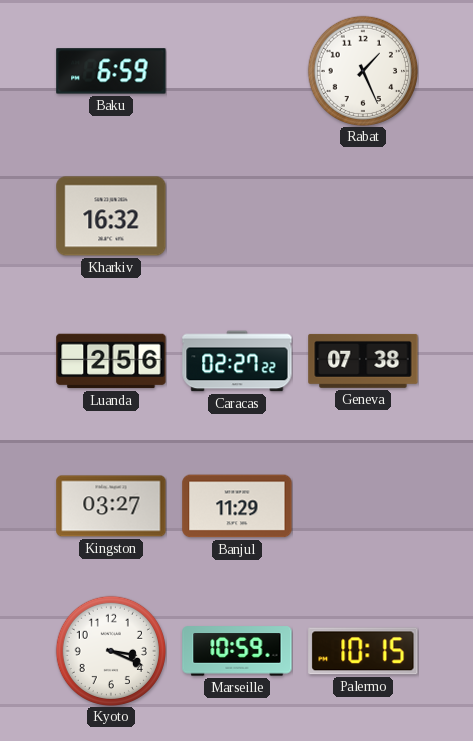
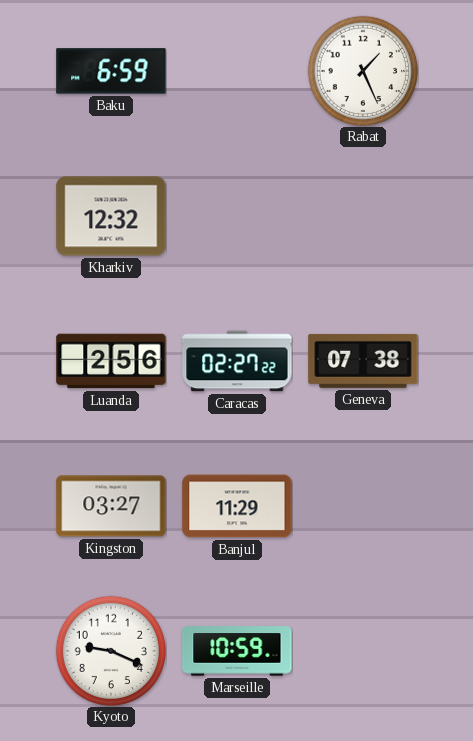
Kharkiv: 16:32 -> 12:32 (111, 216)
Kyoto: 3:19 -> 9:19 (110, 650)
Palermo: 10:15 -> none (363, 651)
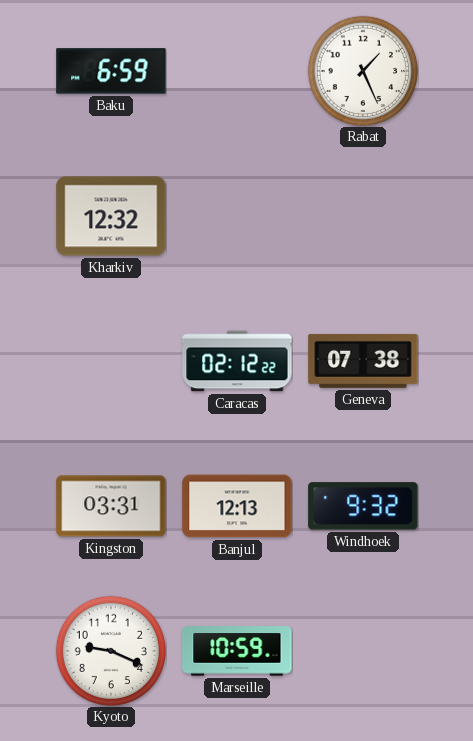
Luanda: 2:56 -> none (111, 361)
Caracas: 02:27 -> 02:12 (237, 361)
Kingston: 03:27 -> 03:31 (111, 506)
Banjul: 11:29 -> 12:13 (237, 506)
Windhoek: none -> 9:32 (363, 506)
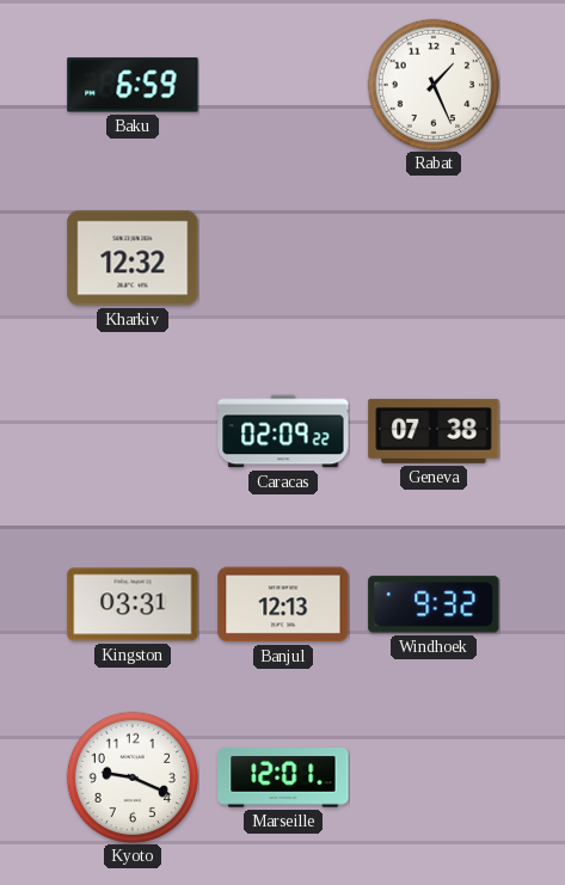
Caracas: 02:12 -> 02:09 (283, 431)
Marseille: 10:59 -> 12:01 (283, 778)
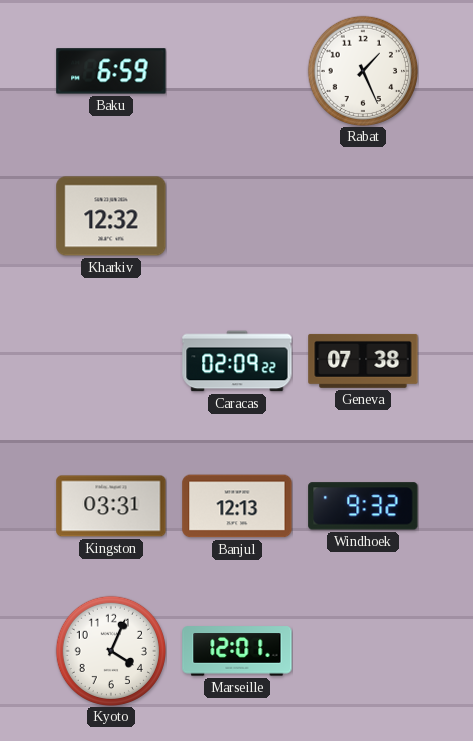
Kyoto: 9:19 -> 4:04 (110, 650)
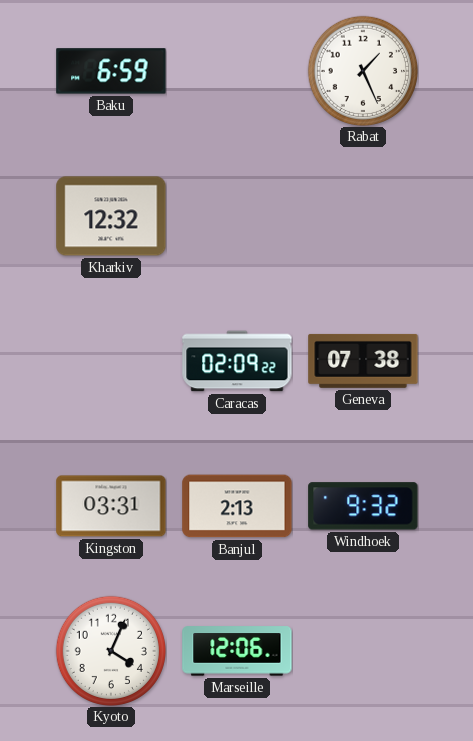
Banjul: 12:13 -> 2:13 (237, 506)
Marseille: 12:01 -> 12:06 (237, 651)
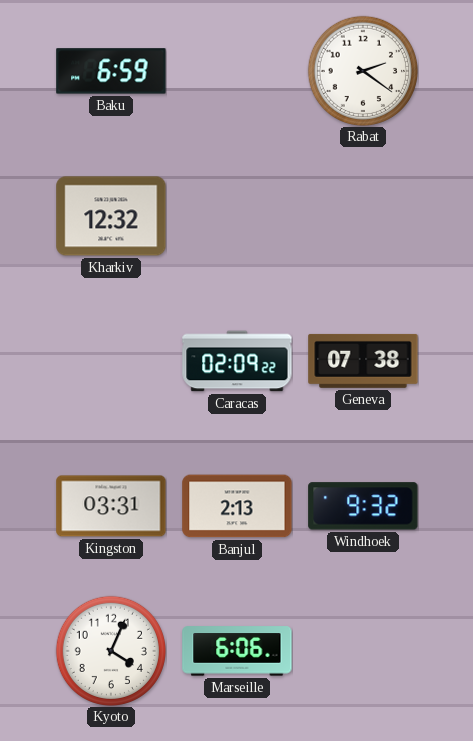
Rabat: 1:26 -> 2:21 (362, 70)
Marseille: 12:06 -> 6:06 (237, 651)
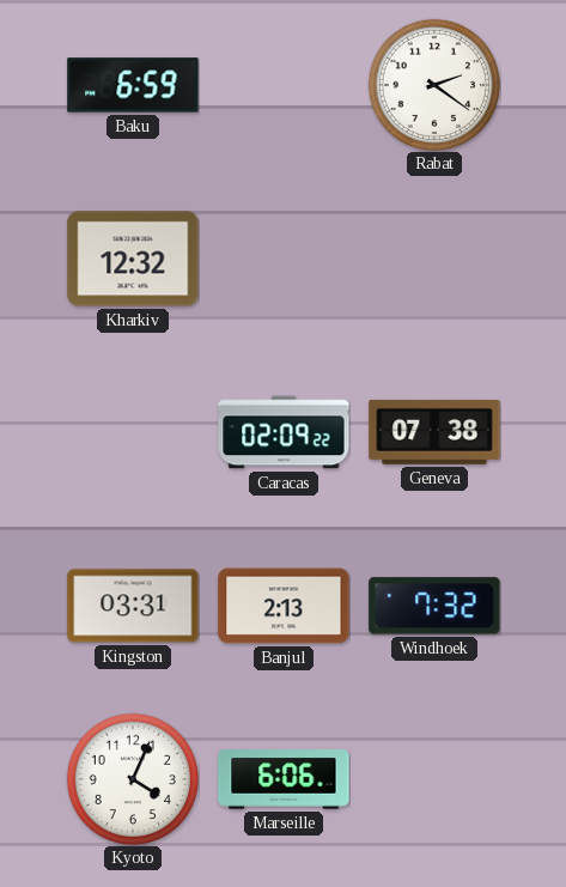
Windhoek: 9:32 -> 7:32 (434, 606)
